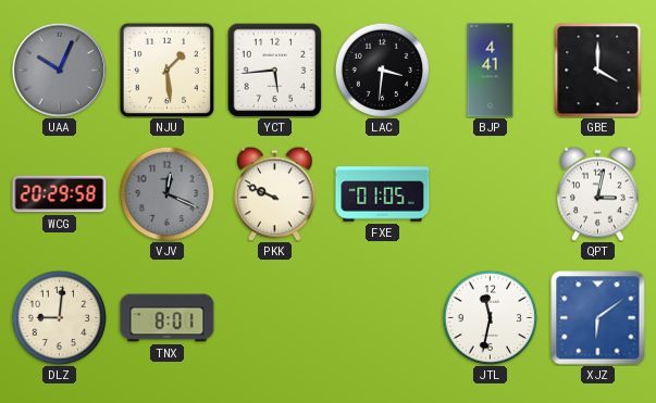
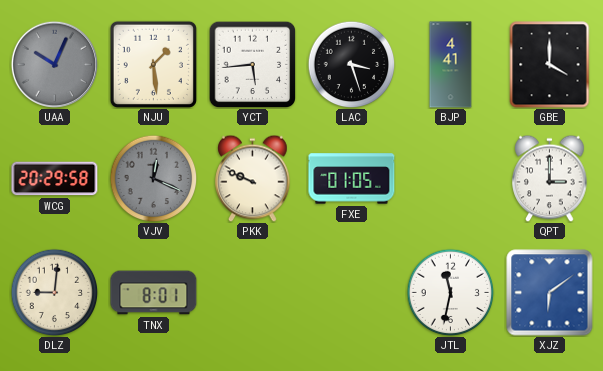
LAC: 3:31 -> 3:27 (351, 64)
QPT: 3:02 -> 3:00 (550, 178)
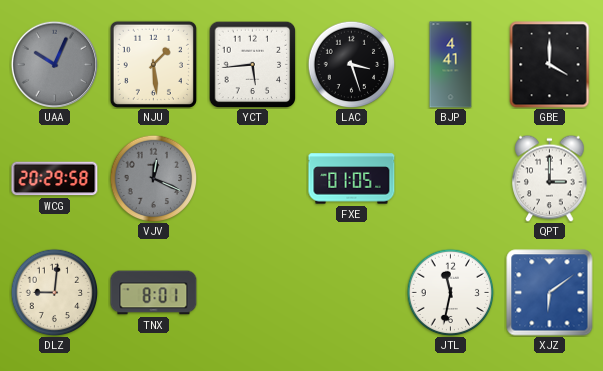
PKK: 9:49 -> none (253, 178)
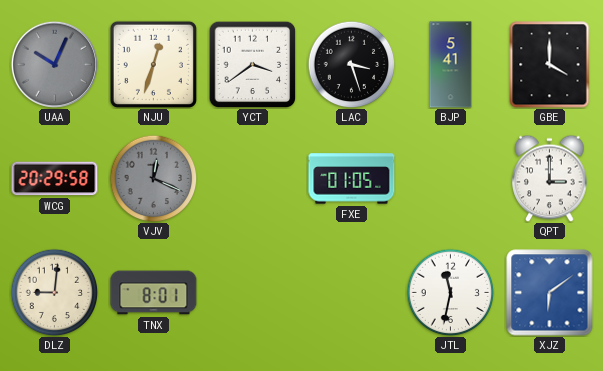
NJU: 1:29 -> 12:33 (153, 64)
YCT: 5:44 -> 3:39 (252, 64)
BJP: 4:41 -> 5:41 (451, 65)
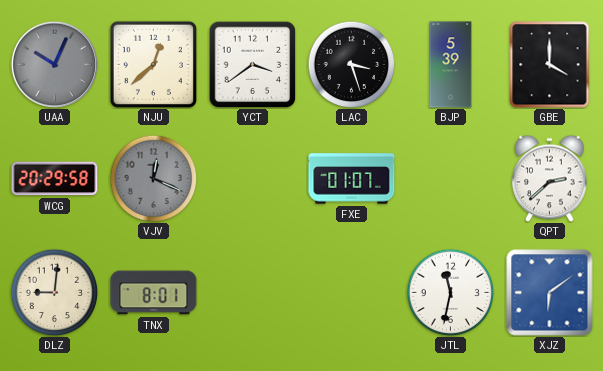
NJU: 12:33 -> 12:38 (153, 64)
BJP: 5:41 -> 5:39 (451, 65)
FXE: 01:05 -> 01:07 (352, 179)
QPT: 3:00 -> 2:38 (550, 178)
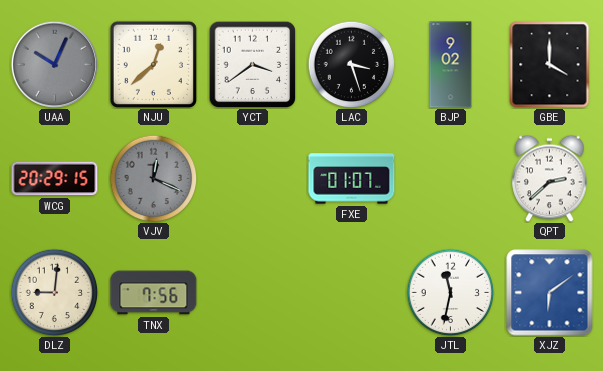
BJP: 5:39 -> 9:02 (451, 65)
WCG: 20:29:58 -> 20:29:15 (55, 179)
TNX: 8:01 -> 7:56 (154, 293)
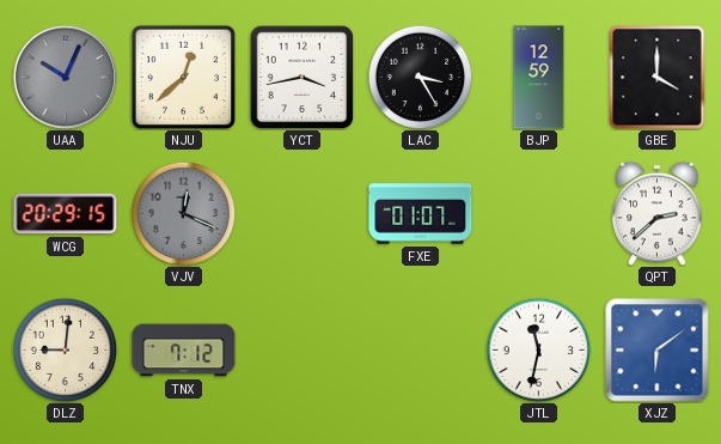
YCT: 3:39 -> 3:43 (301, 77)
LAC: 3:27 -> 3:25 (420, 77)
BJP: 9:02 -> 12:59 (539, 78)
TNX: 7:56 -> 7:12 (184, 351)
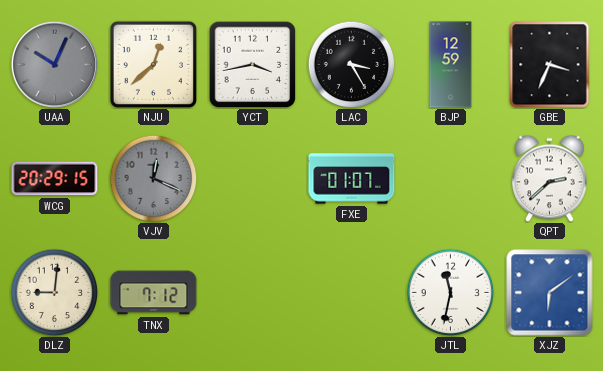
GBE: 4:00 -> 3:34 (550, 65)
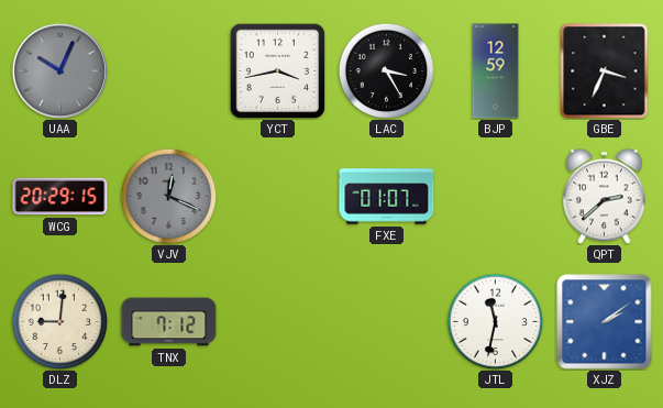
NJU: 12:38 -> none (153, 64)
XJZ: 6:09 -> 2:09 (605, 322)
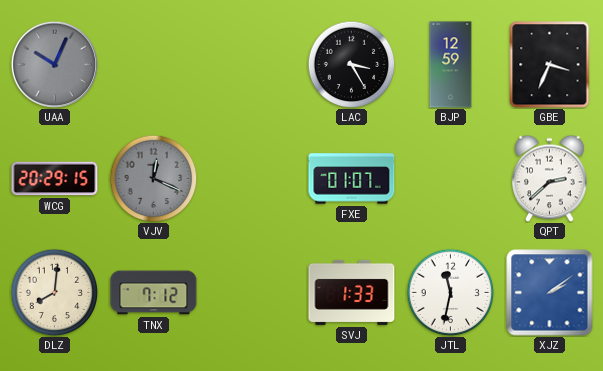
YCT: 3:43 -> none (277, 70)
DLZ: 9:01 -> 8:01 (54, 292)
SVJ: none -> 1:33 (352, 292)
